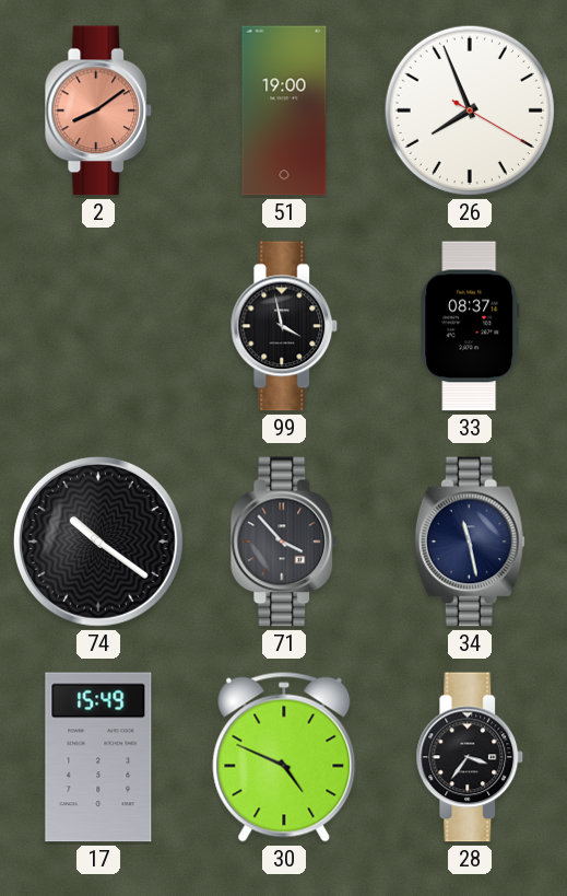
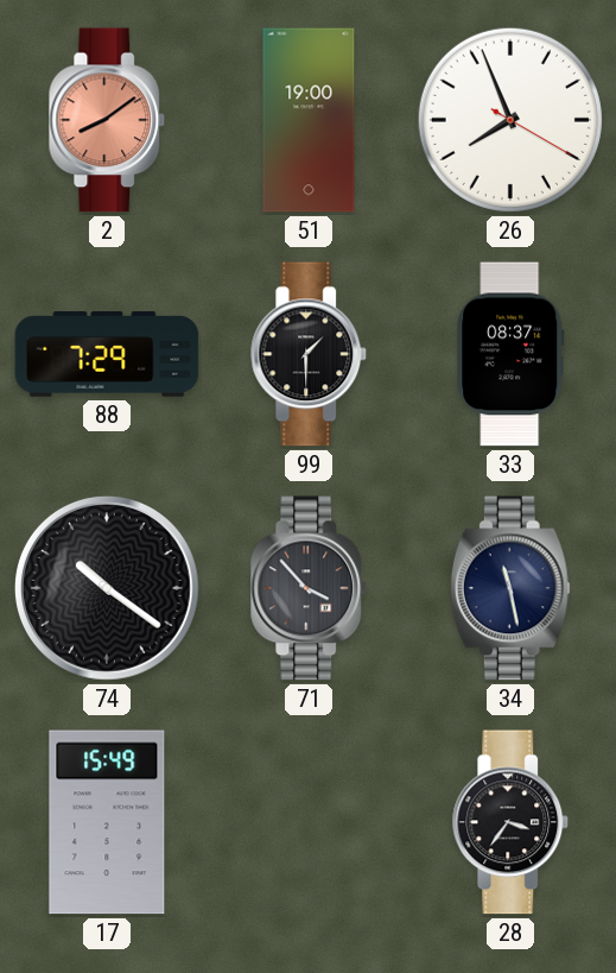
88: none -> 7:29 (107, 354)
99: 3:58 -> 1:30 (309, 354)
30: 4:49 -> none (284, 757)
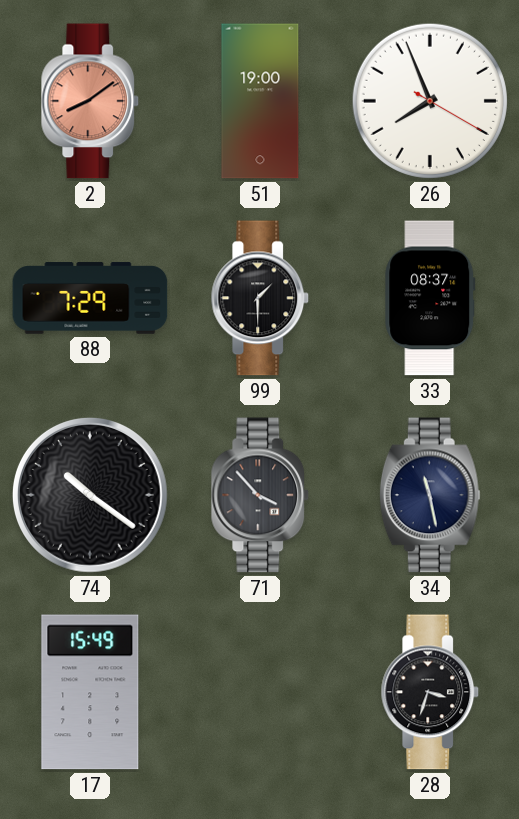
28: 3:36 -> 3:33 (430, 692)
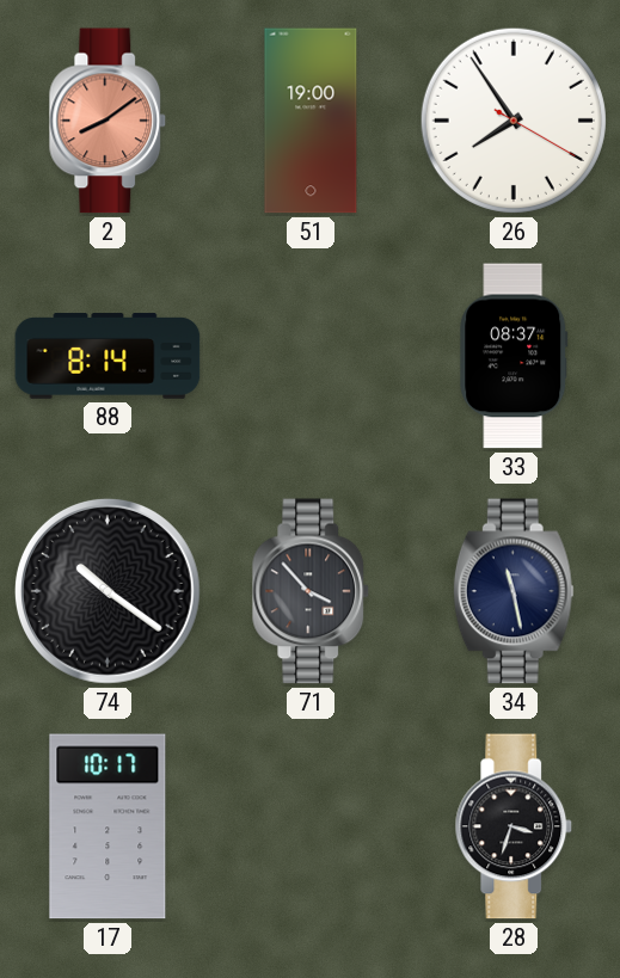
26: 7:56 -> 7:54 (514, 121)
88: 7:29 -> 8:14 (108, 356)
99: 1:30 -> none (260, 298)
17: 15:49 -> 10:17 (108, 826)
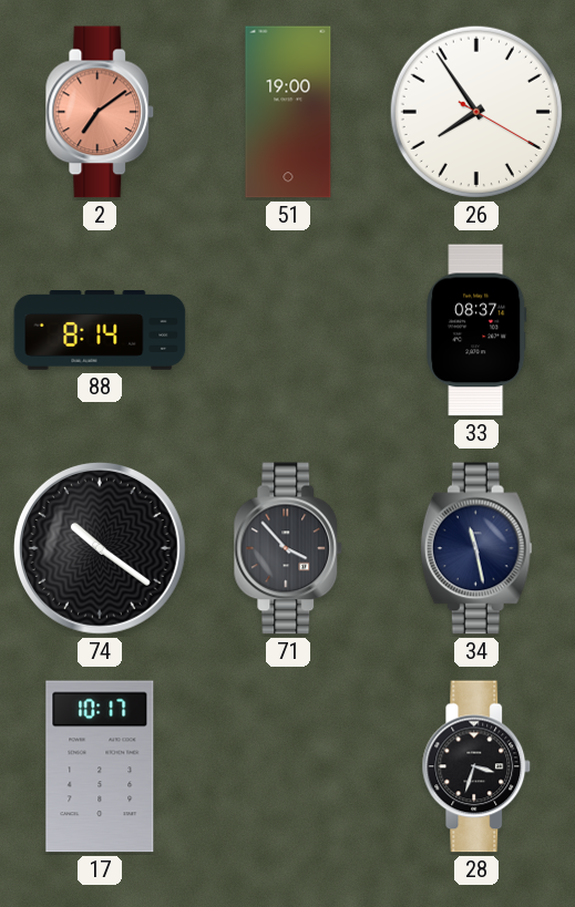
2: 8:09 -> 7:09 (100, 112)
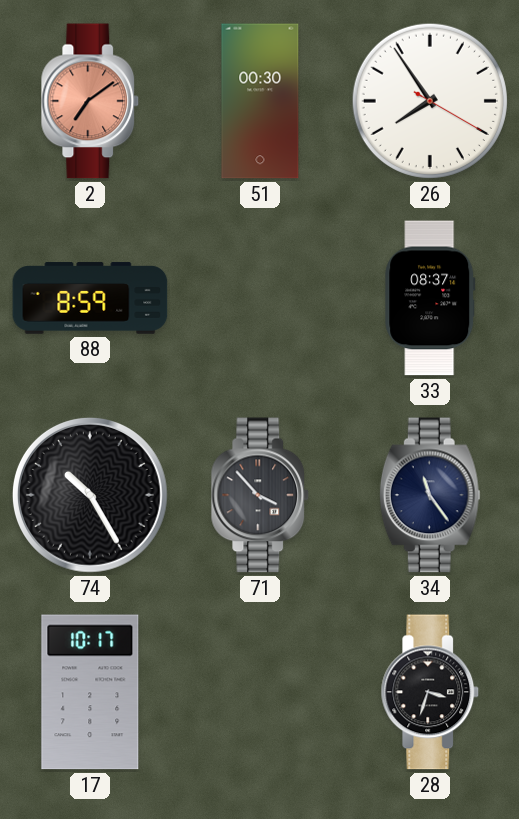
51: 19:00 -> 00:30 (260, 101)
88: 8:14 -> 8:59 (90, 298)
74: 10:21 -> 10:25 (90, 495)
34: 11:28 -> 11:24 (430, 495)
